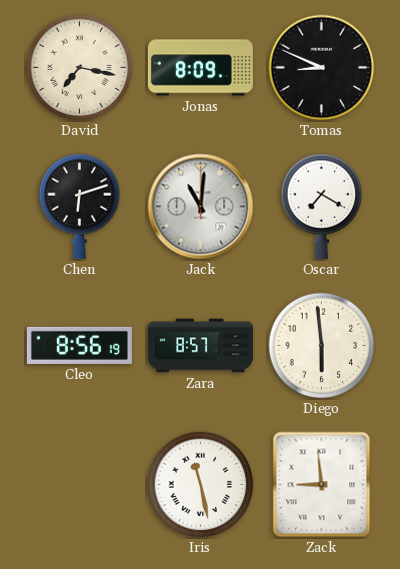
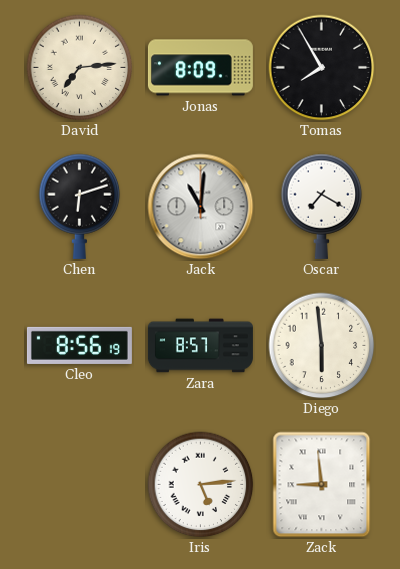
David: 7:17 -> 7:14 (80, 68)
Tomas: 8:49 -> 7:55 (322, 68)
Iris: 11:28 -> 5:14 (201, 485)
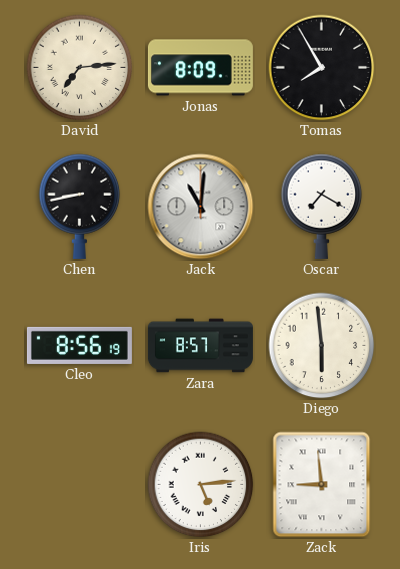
Chen: 6:12 -> 8:43 (80, 206)
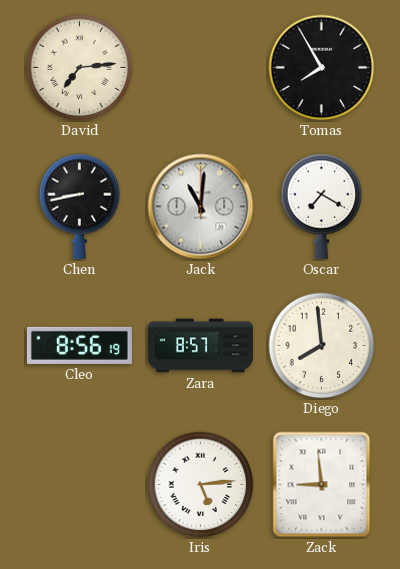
Jonas: 8:09 -> none (200, 68)
Diego: 5:59 -> 7:59 (322, 346)
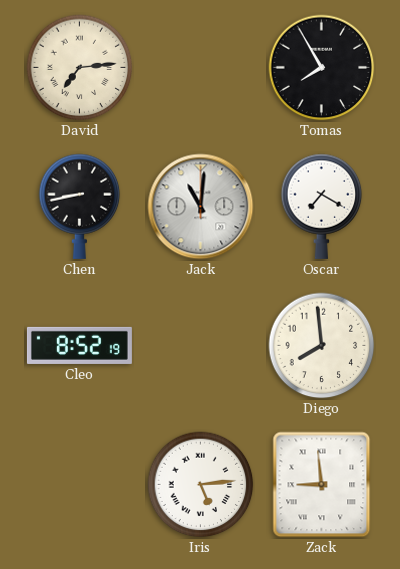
Cleo: 8:56 -> 8:52 (79, 345)
Zara: 8:57 -> none (200, 346)
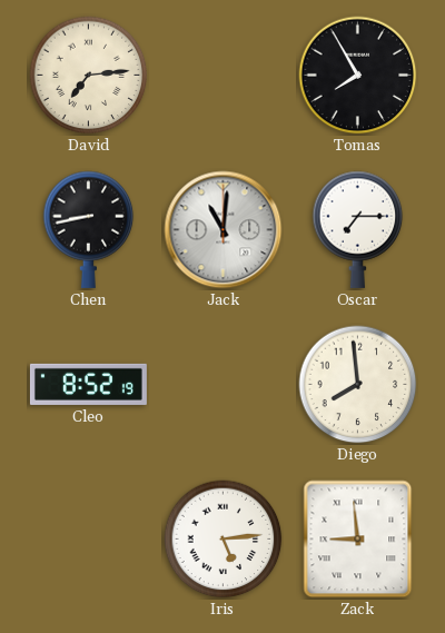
Oscar: 7:20 -> 7:15 (358, 229)
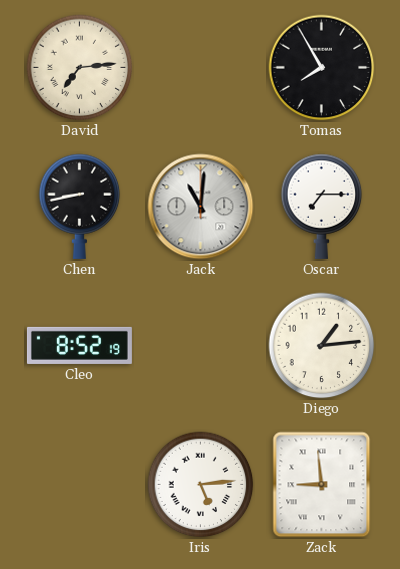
Diego: 7:59 -> 1:14 (322, 346)
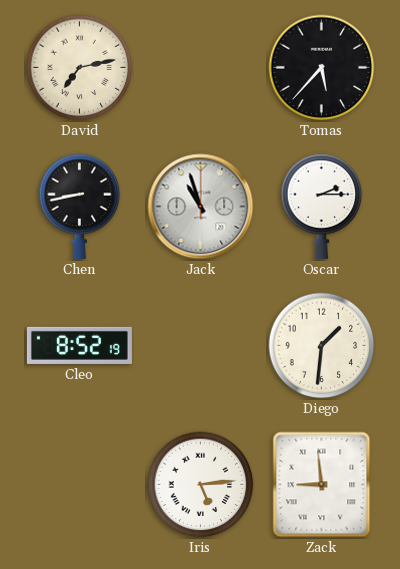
David: 7:14 -> 7:13 (80, 68)
Tomas: 7:55 -> 5:37 (322, 68)
Jack: 11:01 -> 10:57 (201, 207)
Oscar: 7:15 -> 2:15 (322, 206)
Diego: 1:14 -> 1:31 (322, 346)
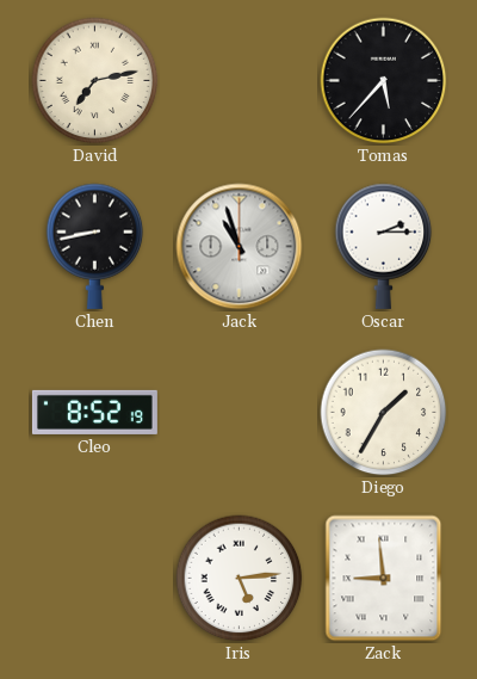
Diego: 1:31 -> 1:35 (384, 413)
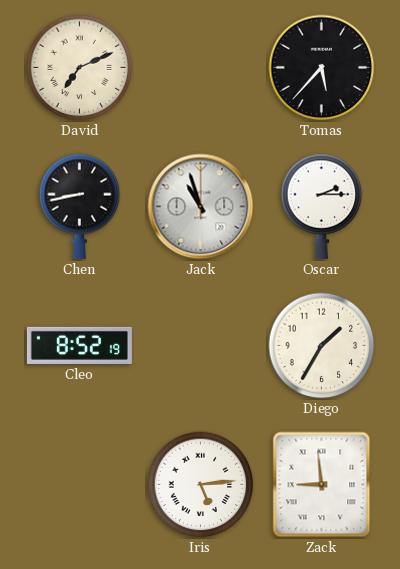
David: 7:13 -> 7:11 (80, 68)
